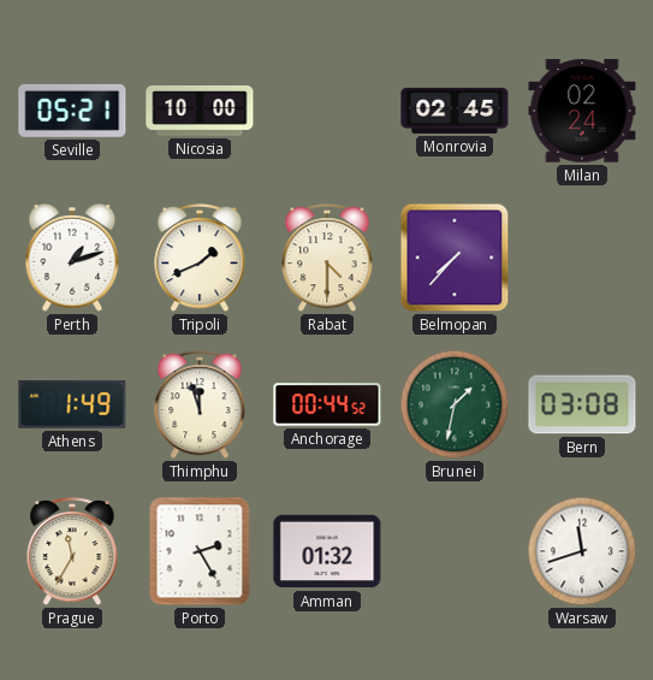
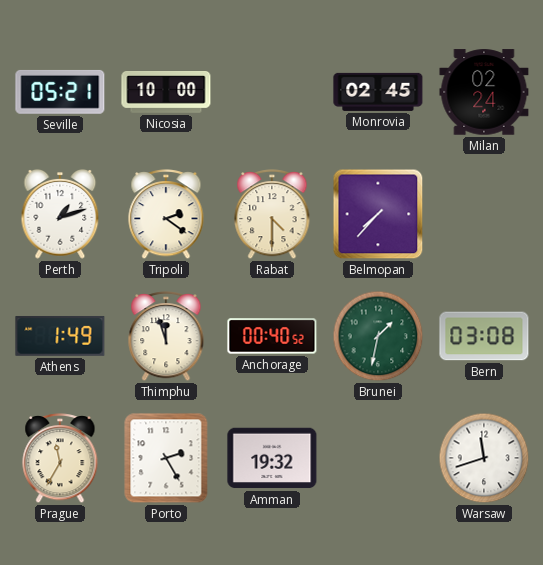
Tripoli: 1:41 -> 2:21 (166, 215)
Anchorage: 00:44 -> 00:40 (272, 336)
Amman: 01:32 -> 19:32 (272, 458)
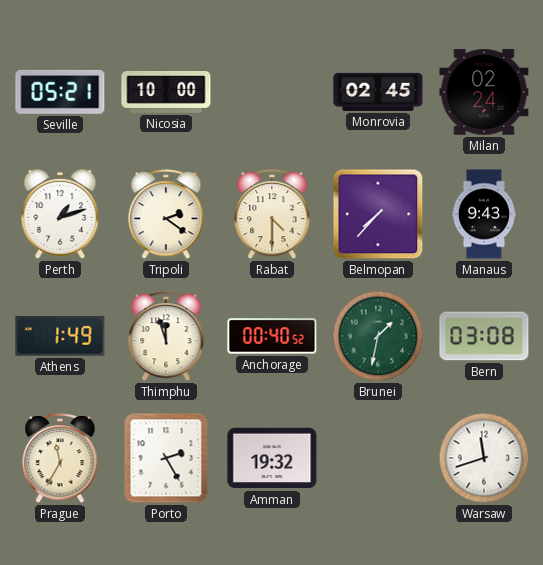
Manaus: none -> 9:43 (484, 214)
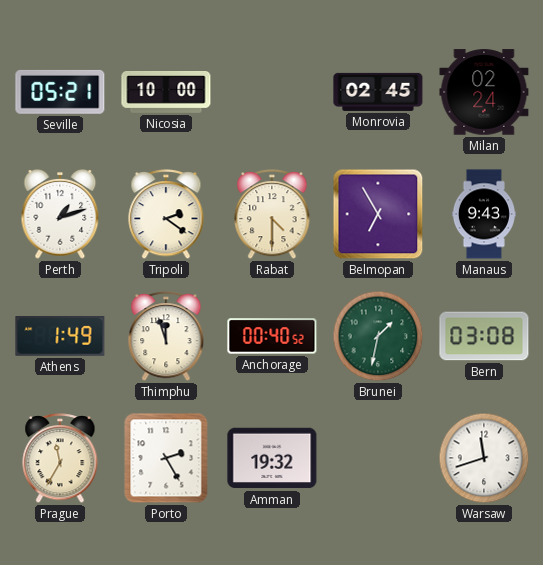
Belmopan: 7:37 -> 6:55 (378, 214)
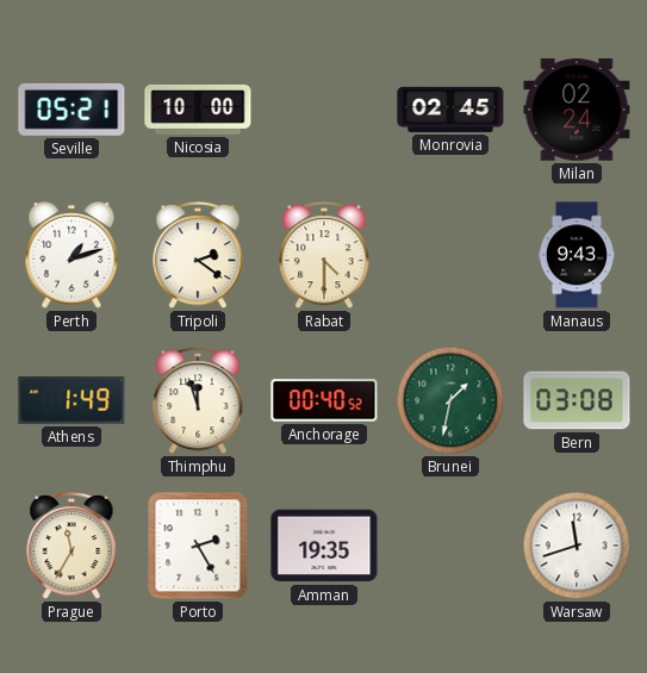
Belmopan: 6:55 -> none (378, 214)
Amman: 19:32 -> 19:35 (324, 546)
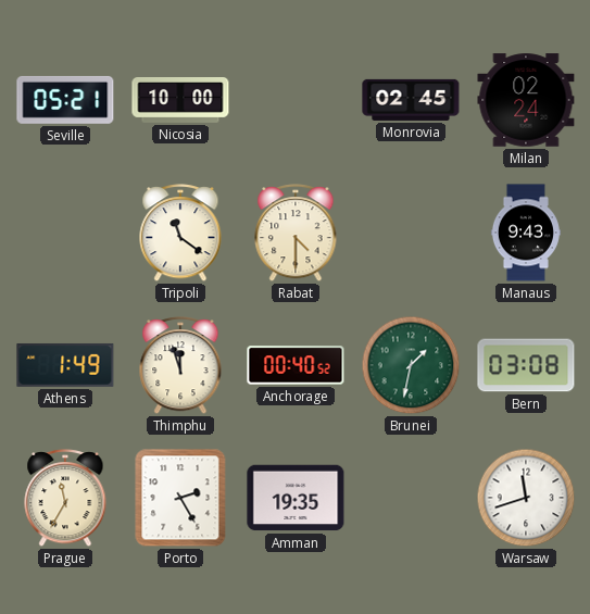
Perth: 1:12 -> none (71, 256)
Tripoli: 2:21 -> 11:21 (180, 234)
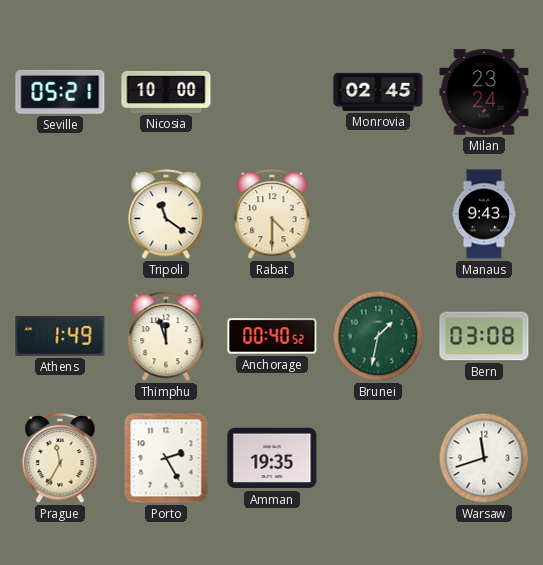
Milan: 02:24 -> 23:24 (484, 92)
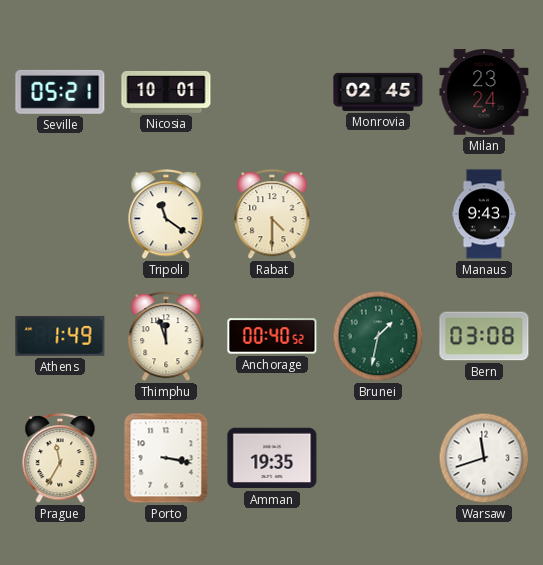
Nicosia: 10:00 -> 10:01 (166, 93)
Porto: 2:25 -> 3:17 (166, 458)
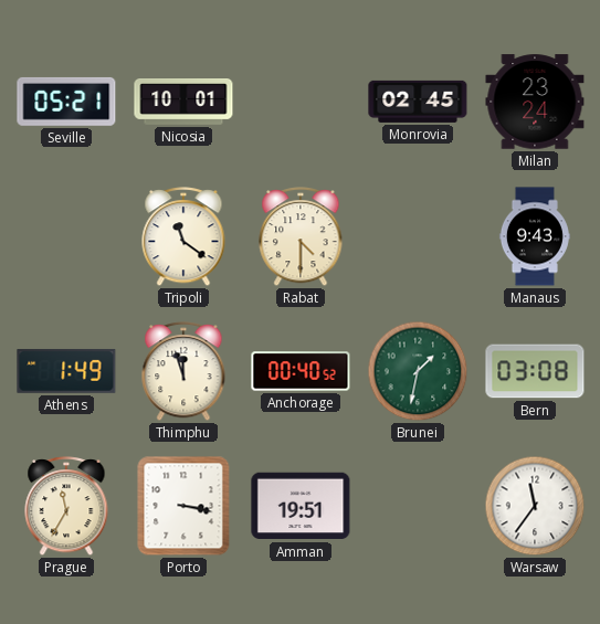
Amman: 19:35 -> 19:51 (301, 506)
Warsaw: 11:42 -> 11:36 (535, 506)
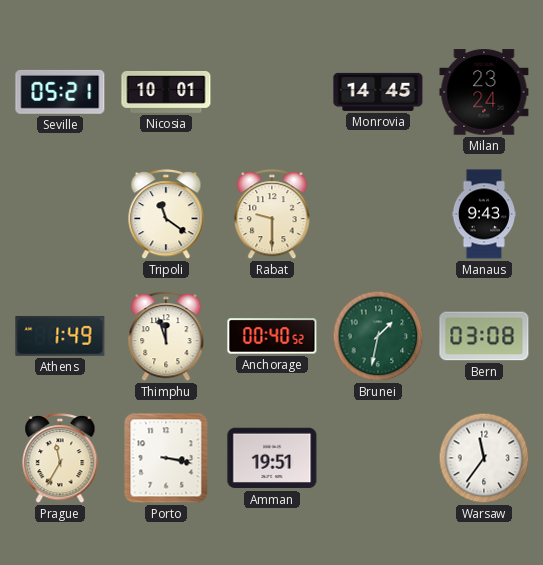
Monrovia: 02:45 -> 14:45 (378, 92)
Rabat: 4:30 -> 9:30 (272, 215)
